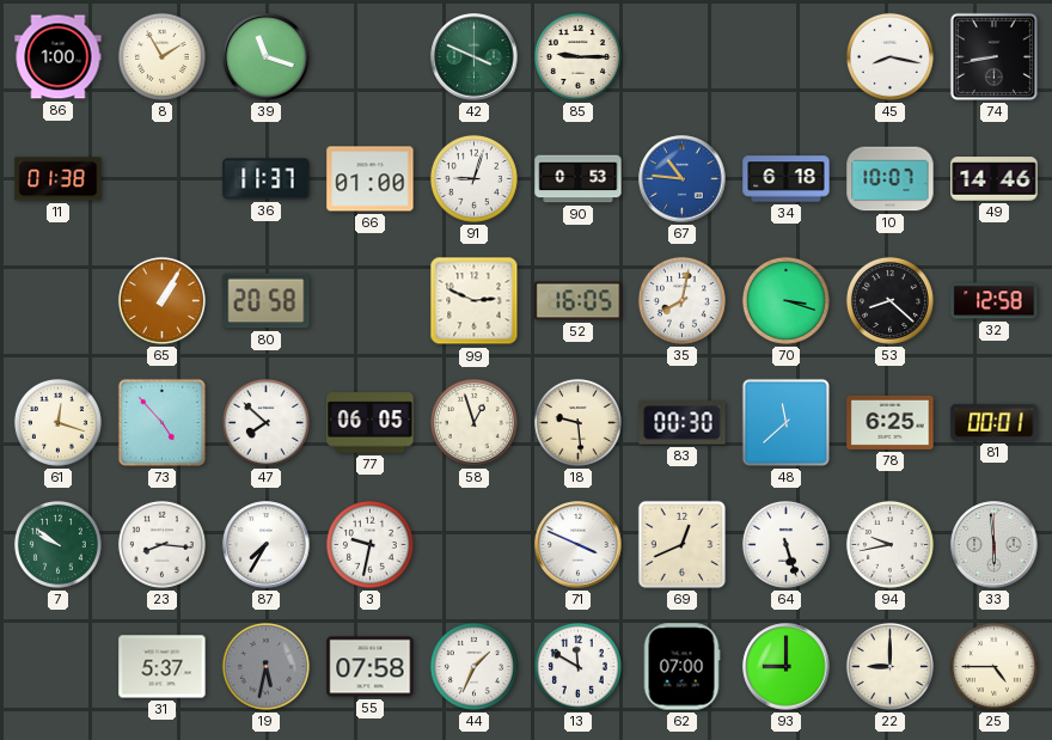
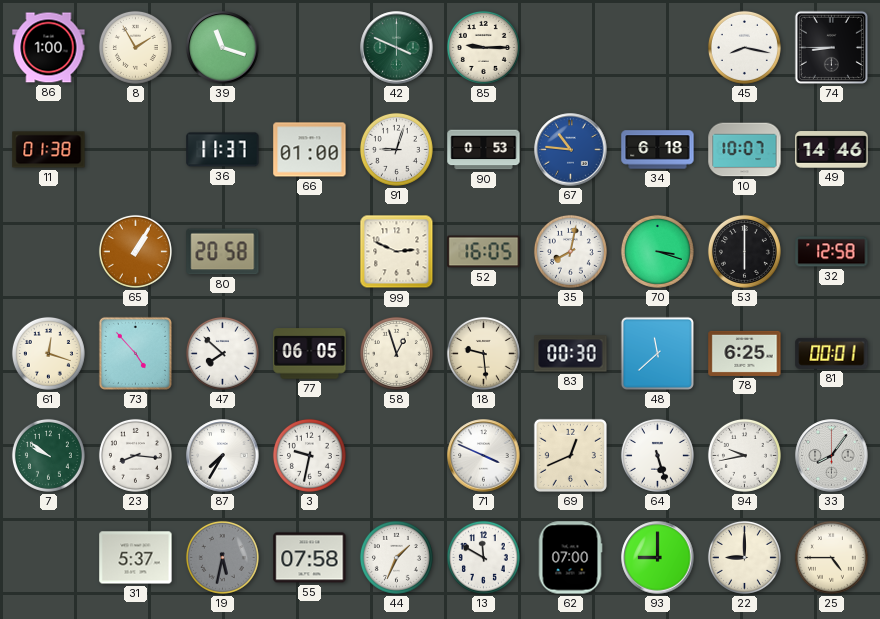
74: 8:43 -> 8:45 (831, 47)
53: 8:22 -> 6:00 (744, 251)
33: 5:59 -> 8:06 (832, 456)
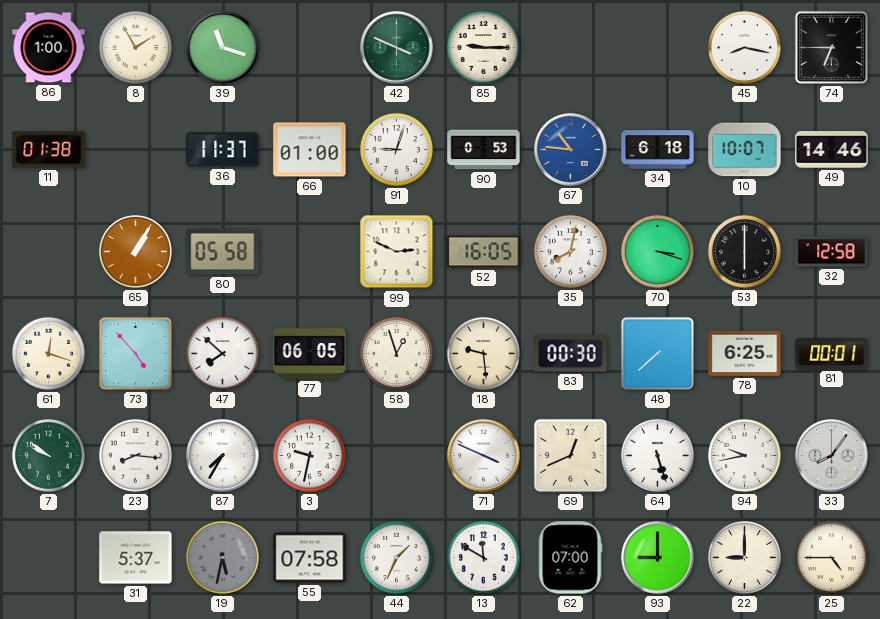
74: 8:45 -> 6:45 (831, 47)
80: 20:58 -> 05:58 (223, 252)
48: 11:38 -> 7:38 (657, 353)
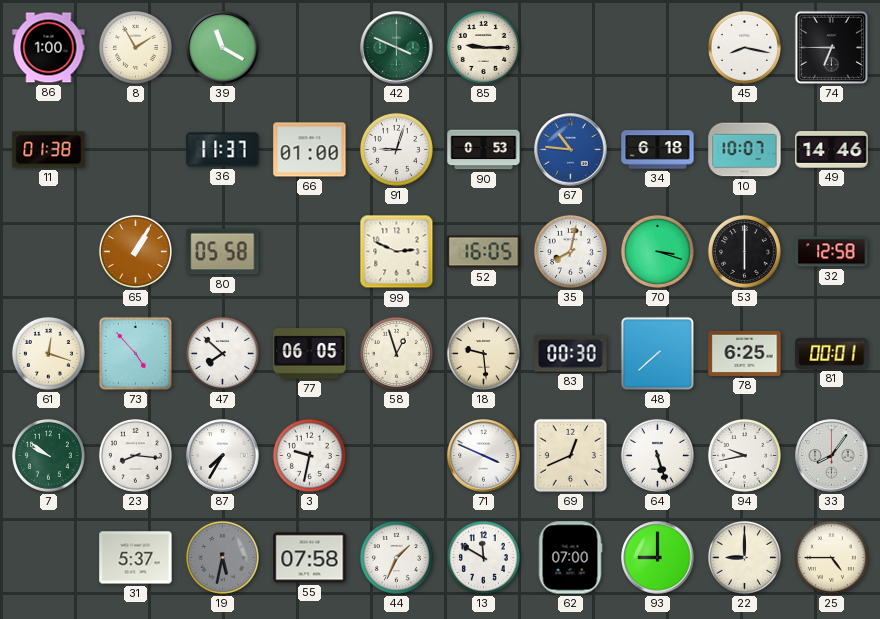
39: 11:18 -> 11:20 (223, 48)
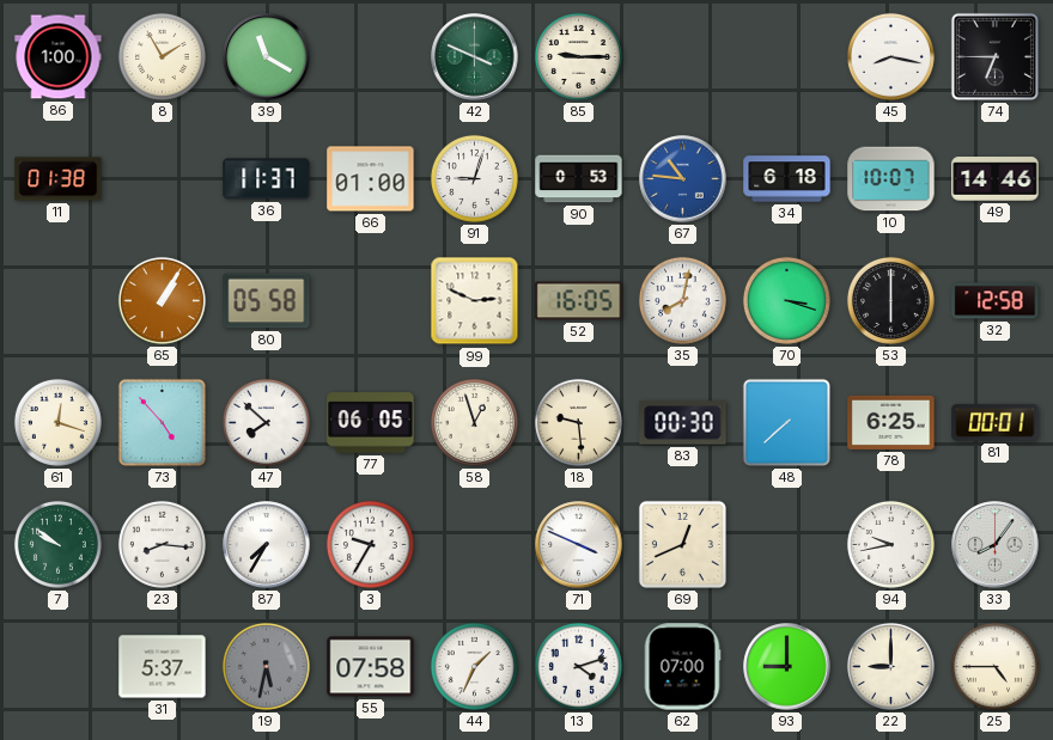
3: 9:32 -> 9:35 (370, 544)
64: 5:27 -> none (657, 455)
13: 11:50 -> 4:12 (578, 666)
